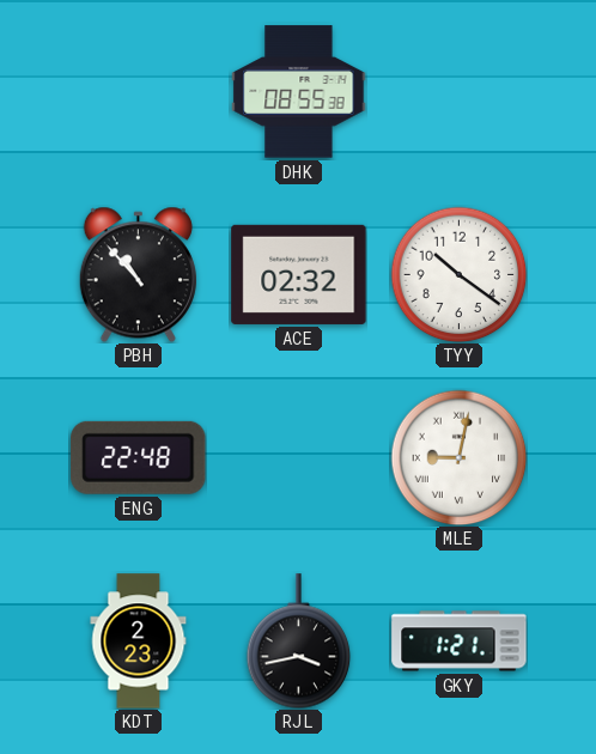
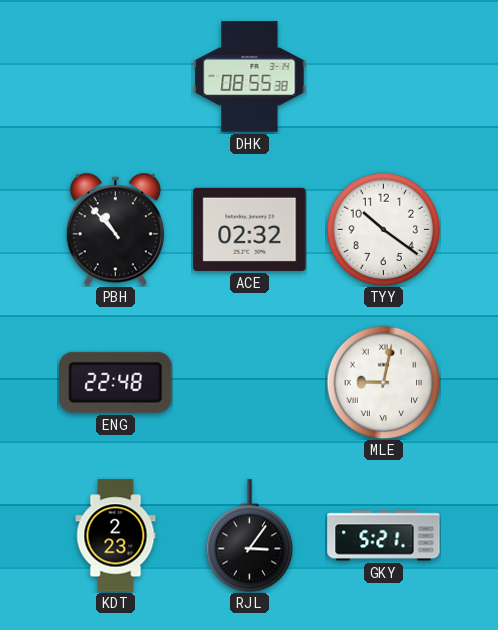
RJL: 3:43 -> 3:06 (250, 536)
GKY: 1:21 -> 5:21 (384, 536)
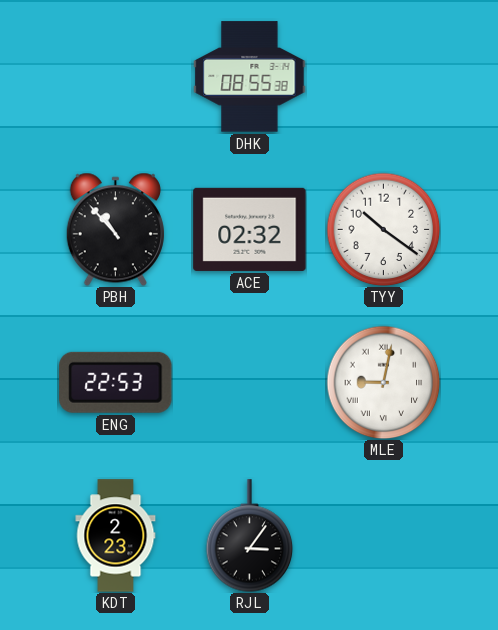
ENG: 22:48 -> 22:53 (116, 382)
GKY: 5:21 -> none (384, 536)
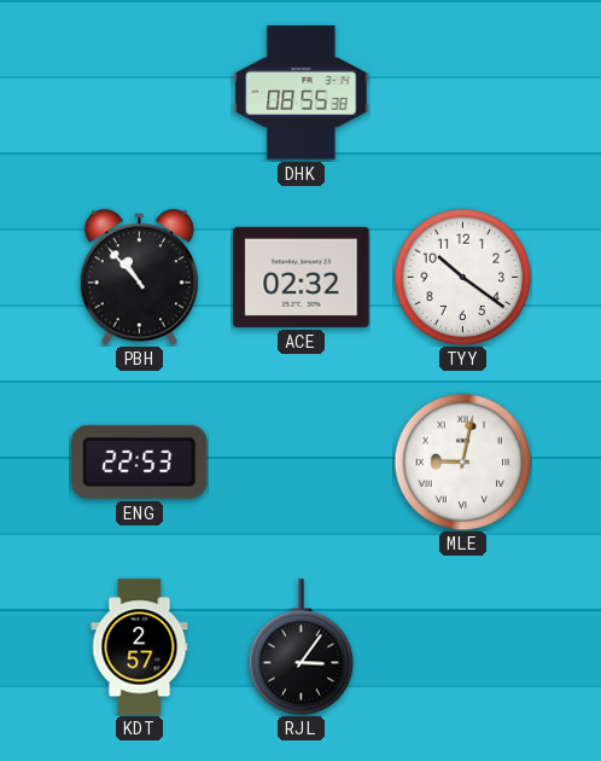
KDT: 2:23 -> 2:57 (140, 647)
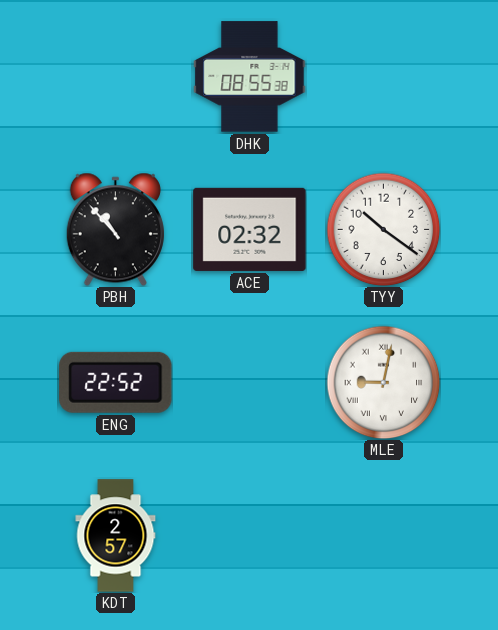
ENG: 22:53 -> 22:52 (116, 382)
RJL: 3:06 -> none (302, 647)
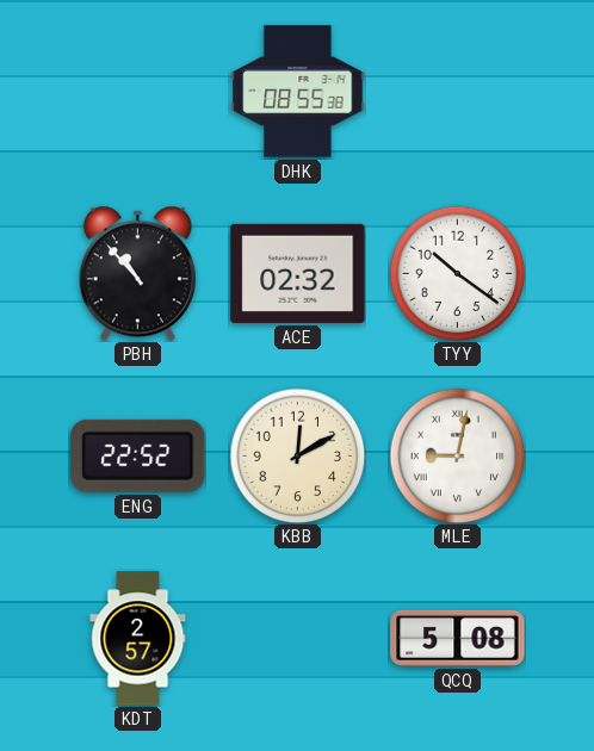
KBB: none -> 12:10 (297, 455)
QCQ: none -> 5:08 (458, 638)
